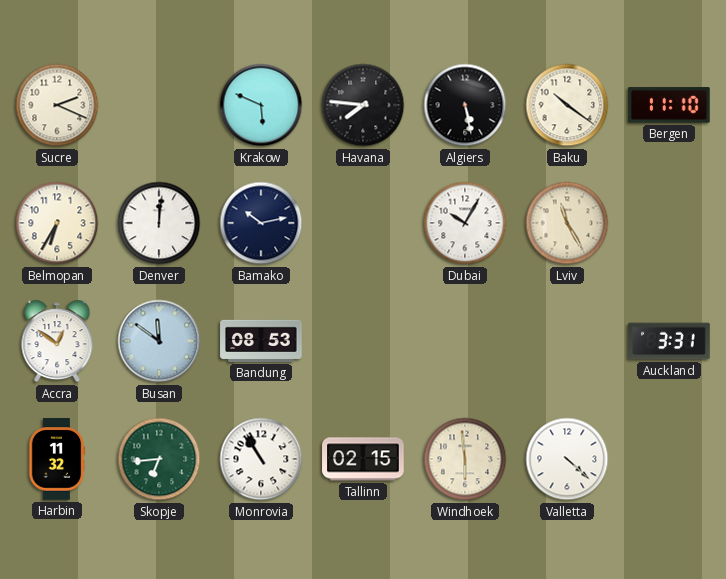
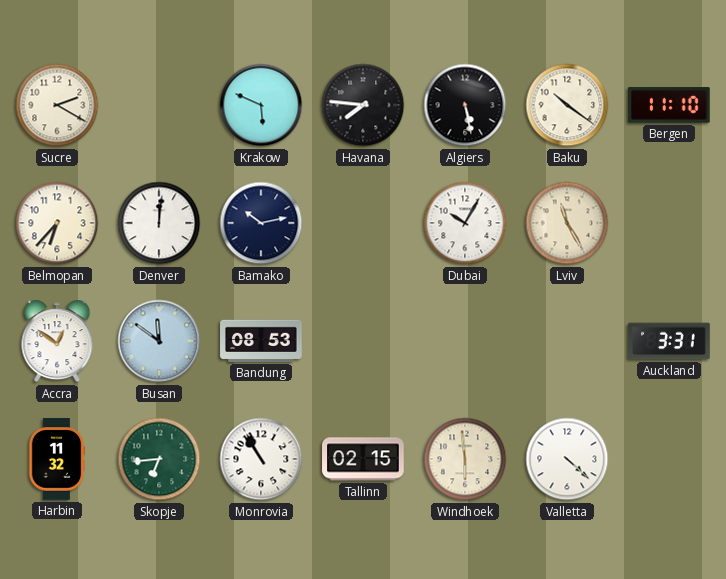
Sucre: 2:19 -> 2:20 (57, 105)
Belmopan: 6:35 -> 6:37 (57, 223)
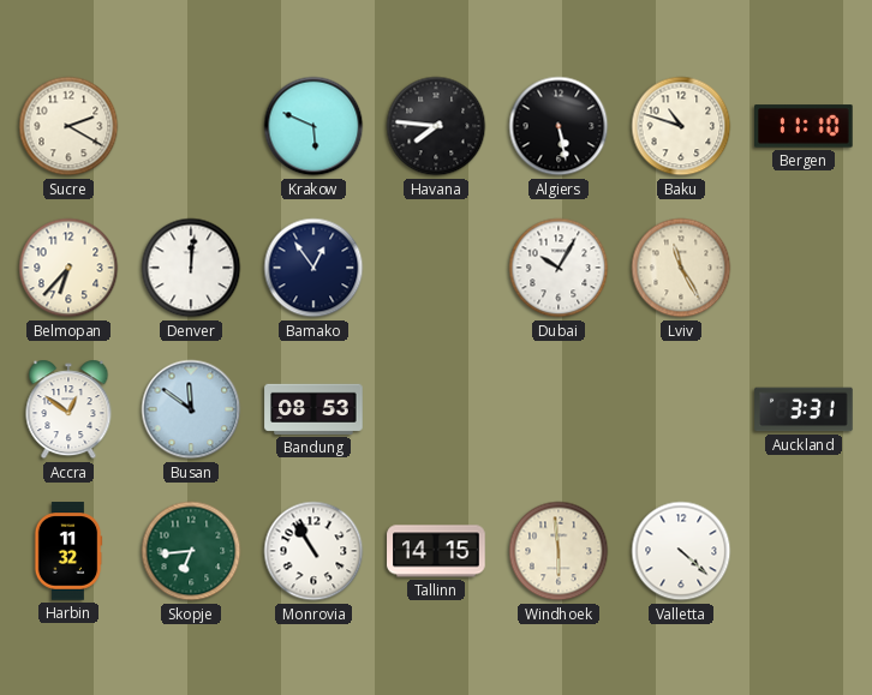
Baku: 10:21 -> 10:48 (681, 126)
Bamako: 10:13 -> 12:54 (313, 268)
Tallinn: 02:15 -> 14:15 (436, 551)
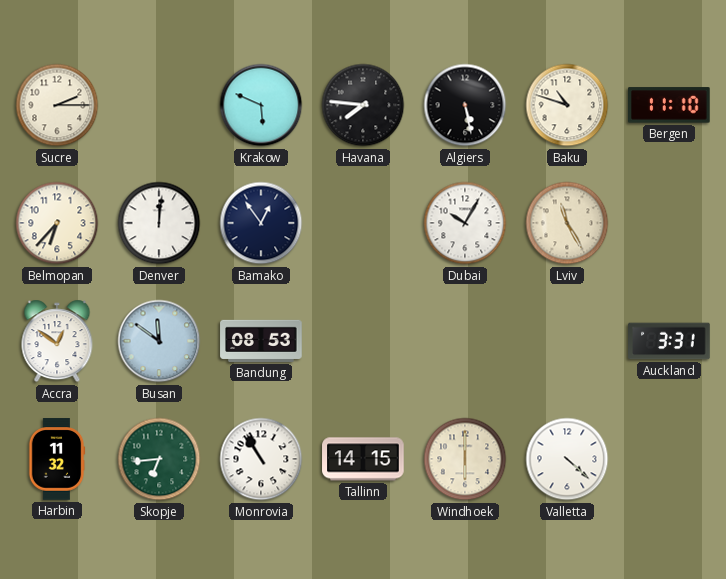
Sucre: 2:20 -> 2:15 (57, 105)
Windhoek: 5:59 -> 6:00 (465, 459)
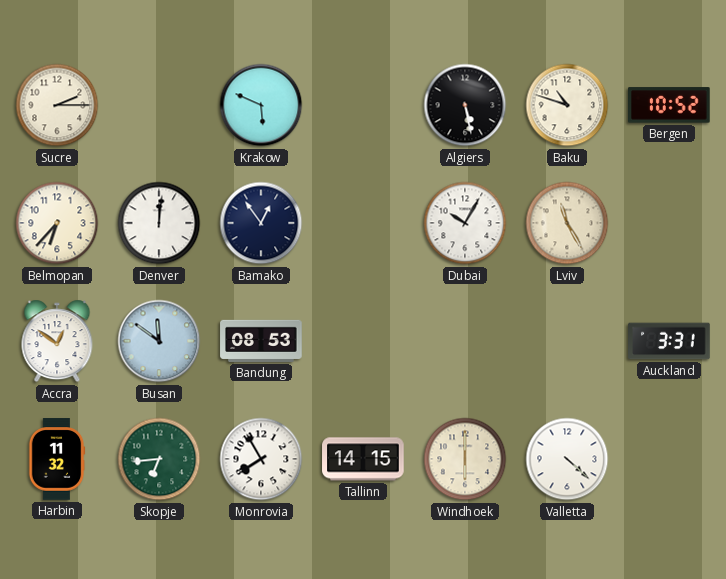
Havana: 7:46 -> none (363, 105)
Bergen: 11:10 -> 10:52 (670, 105)
Monrovia: 10:55 -> 7:55 (261, 459)
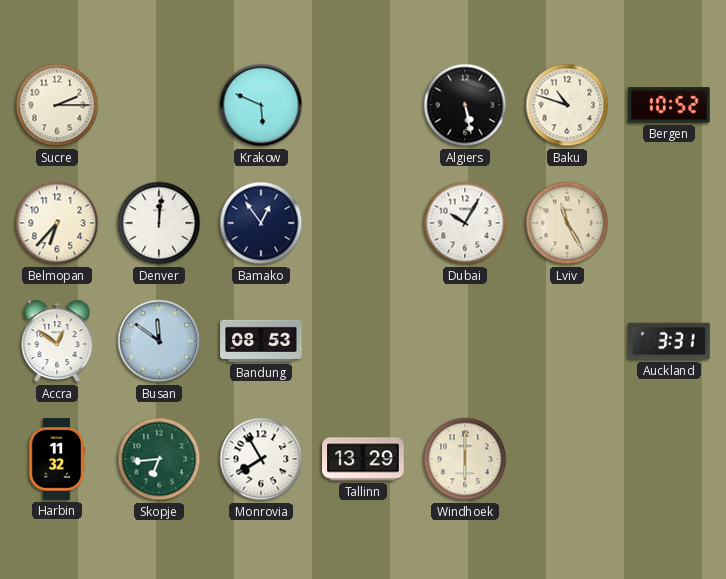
Tallinn: 14:15 -> 13:29 (363, 459)
Valletta: 4:22 -> none (567, 459)
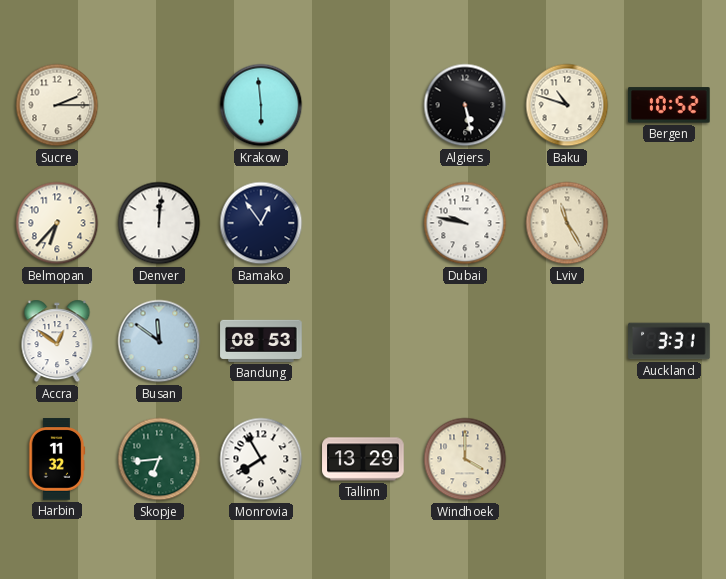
Krakow: 5:49 -> 5:59 (261, 105)
Dubai: 10:05 -> 9:47 (465, 223)
Windhoek: 6:00 -> 4:00 (465, 459)
